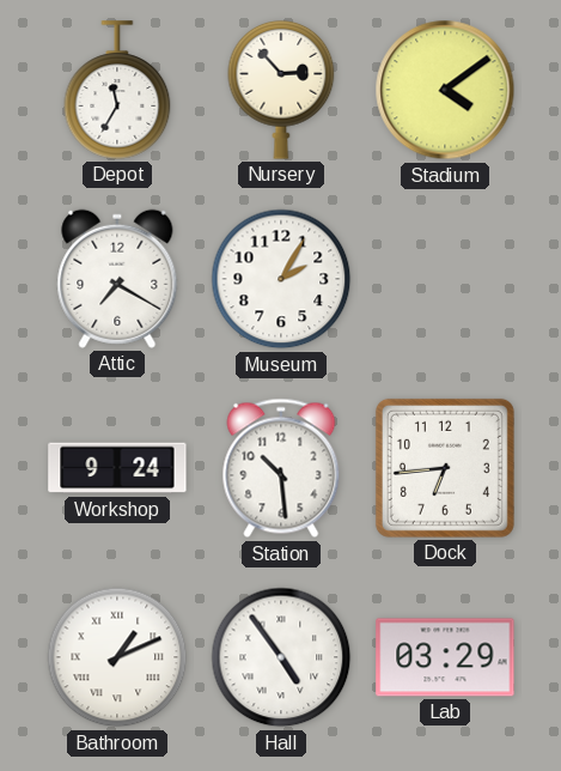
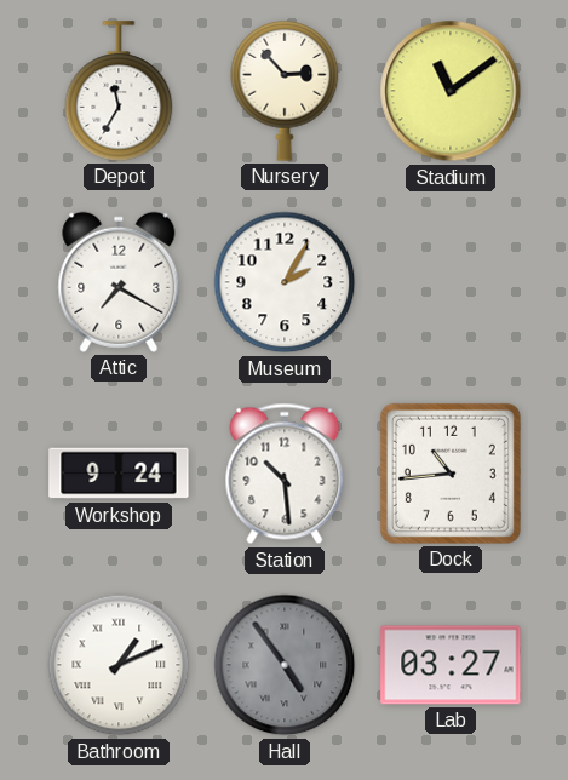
Stadium: 4:09 -> 11:09 (451, 91)
Dock: 6:44 -> 10:44 (451, 474)
Hall dial: white -> grey (285, 665)
Lab: 03:29 -> 03:27 (451, 665)
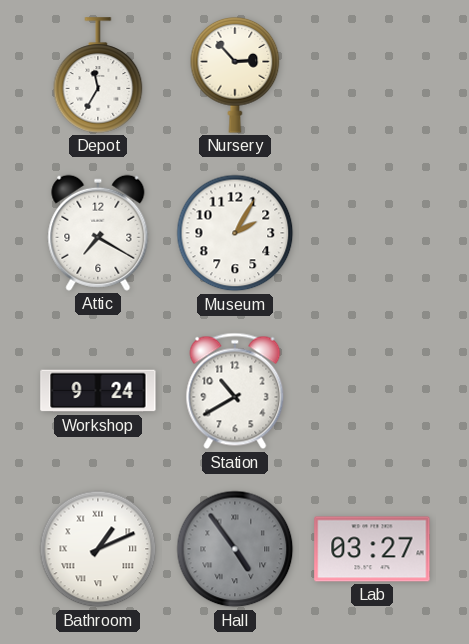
Stadium: 11:09 -> none (451, 91)
Station: 10:29 -> 10:40 (235, 391)
Dock: 10:44 -> none (451, 474)
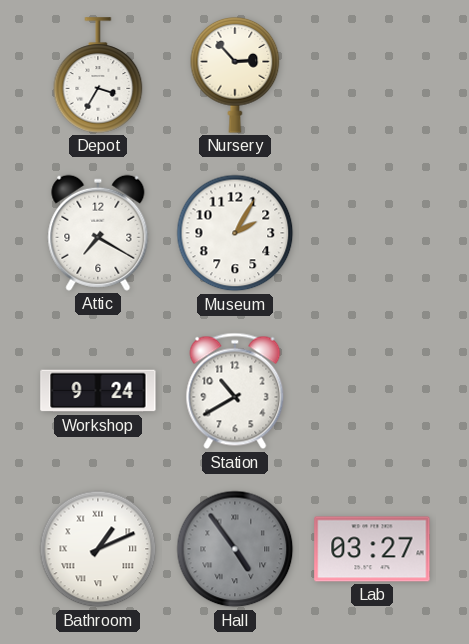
Depot: 11:35 -> 3:35 (98, 75)
